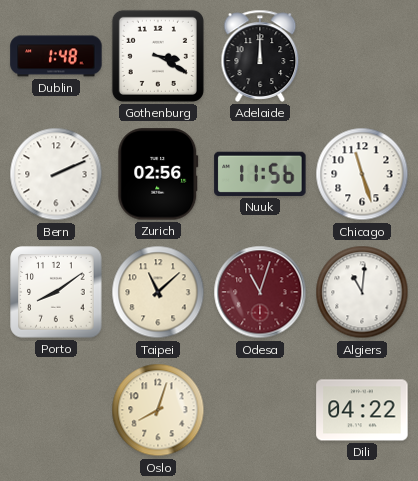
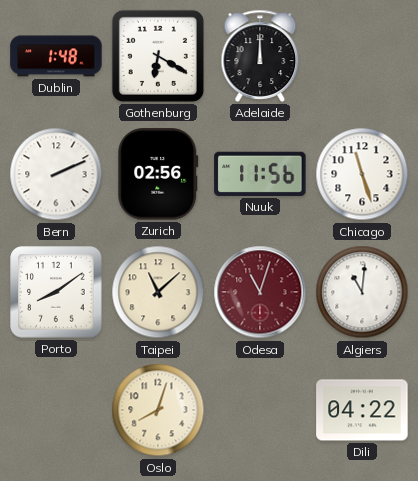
Gothenburg: 3:20 -> 6:20 (158, 56)
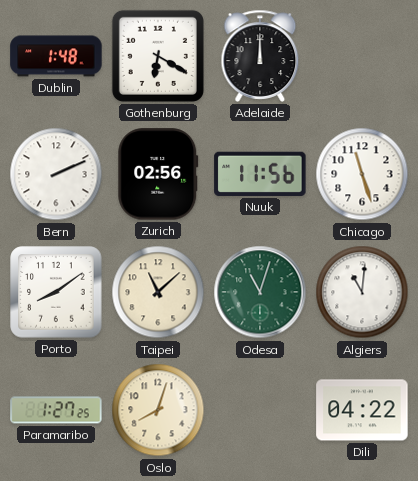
Odesa dial: burgundy -> green (260, 292)
Paramaribo: none -> 1:27 (56, 410)
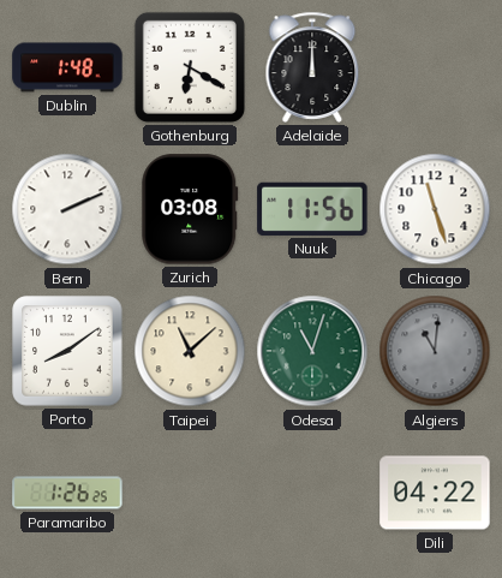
Zurich: 02:56 -> 03:08 (190, 209)
Algiers dial: white -> grey (435, 351)
Paramaribo: 1:27 -> 1:26 (67, 493)
Oslo: 8:03 -> none (158, 410)
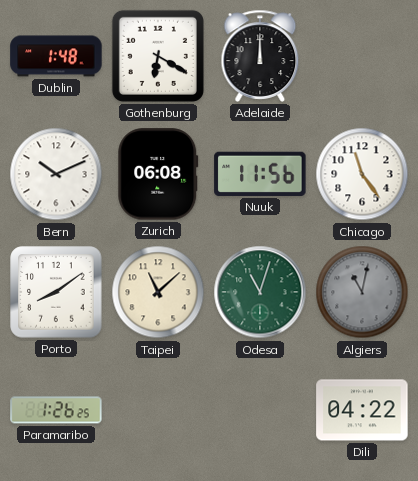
Bern: 2:11 -> 10:11 (56, 174)
Zurich: 03:08 -> 06:08 (158, 174)
Chicago: 11:27 -> 11:24 (362, 174)
Algiers: 11:01 -> 11:02 (362, 292)
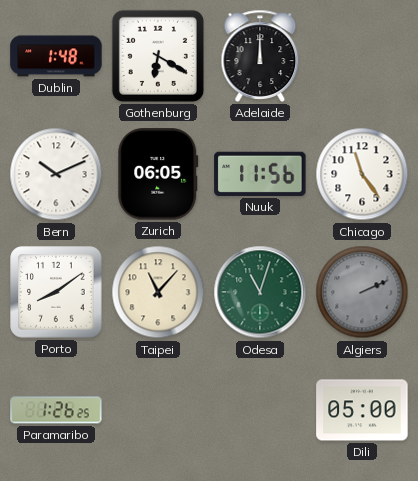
Zurich: 06:08 -> 06:05 (158, 174)
Taipei: 11:08 -> 11:07 (158, 292)
Algiers: 11:02 -> 2:11 (362, 292)
Dili: 04:22 -> 05:00 (362, 410)
